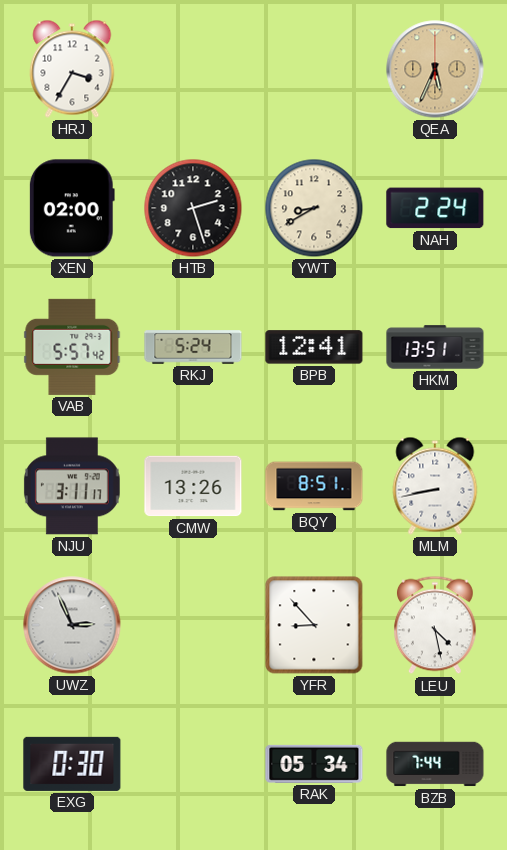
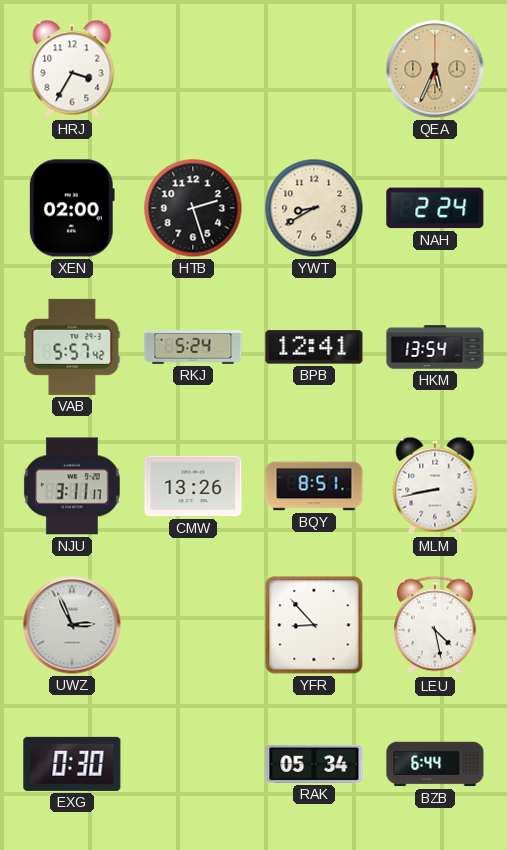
HKM: 13:51 -> 13:54 (435, 347)
BZB: 7:44 -> 6:44 (435, 764)
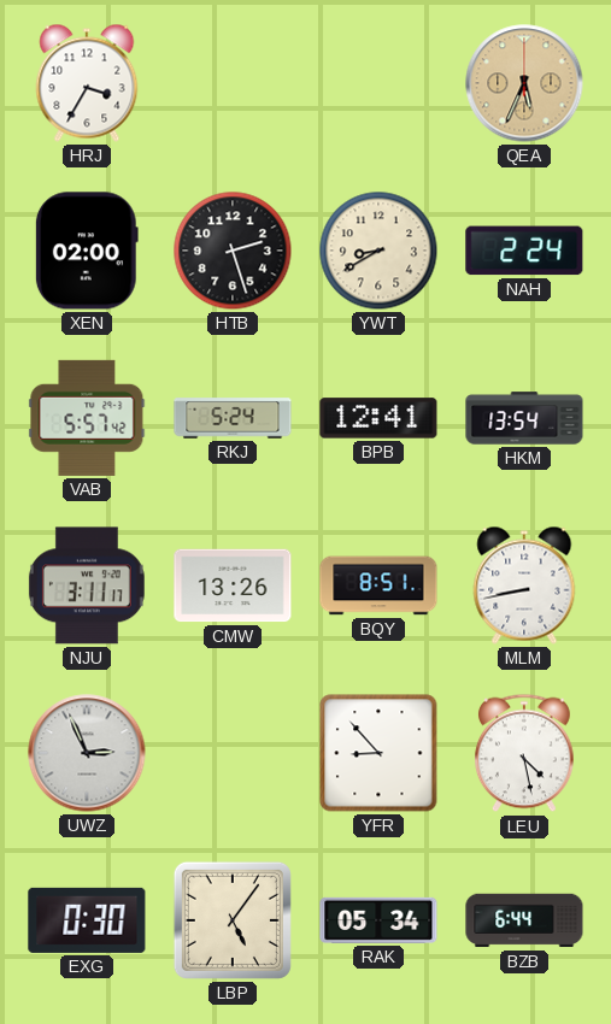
LBP: none -> 5:06 (233, 920)
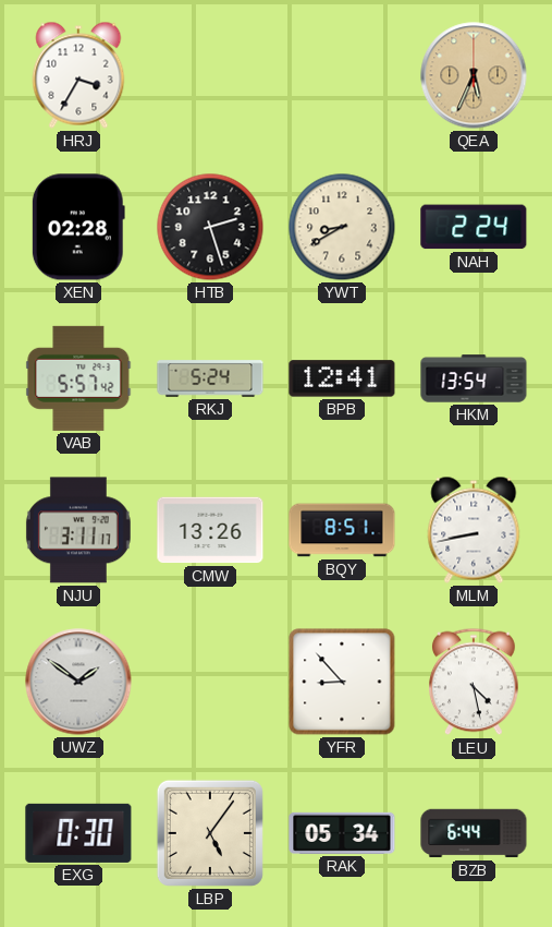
XEN: 02:00 -> 02:28 (78, 227)
UWZ: 2:56 -> 1:51 (78, 682)
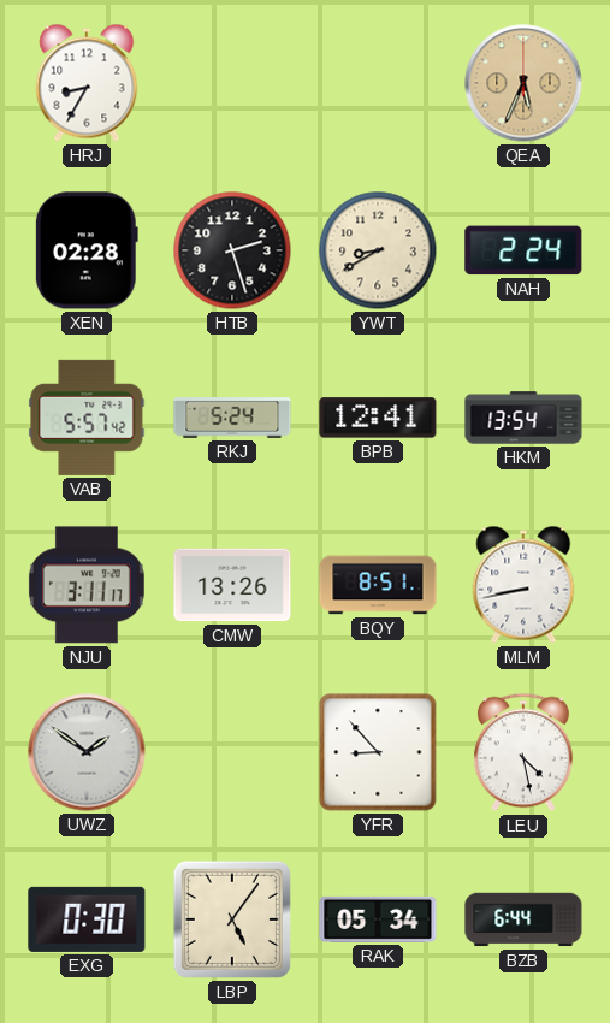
HRJ: 3:35 -> 8:35 (87, 83)
